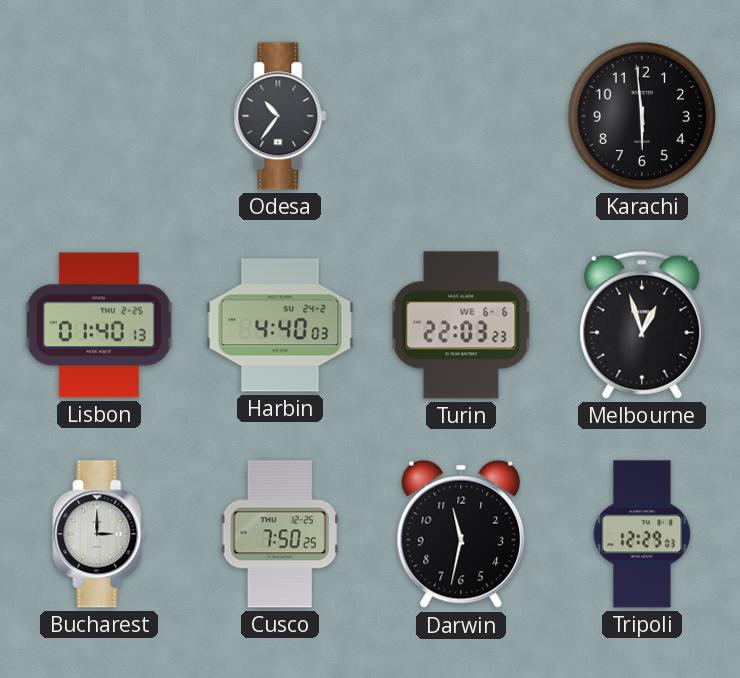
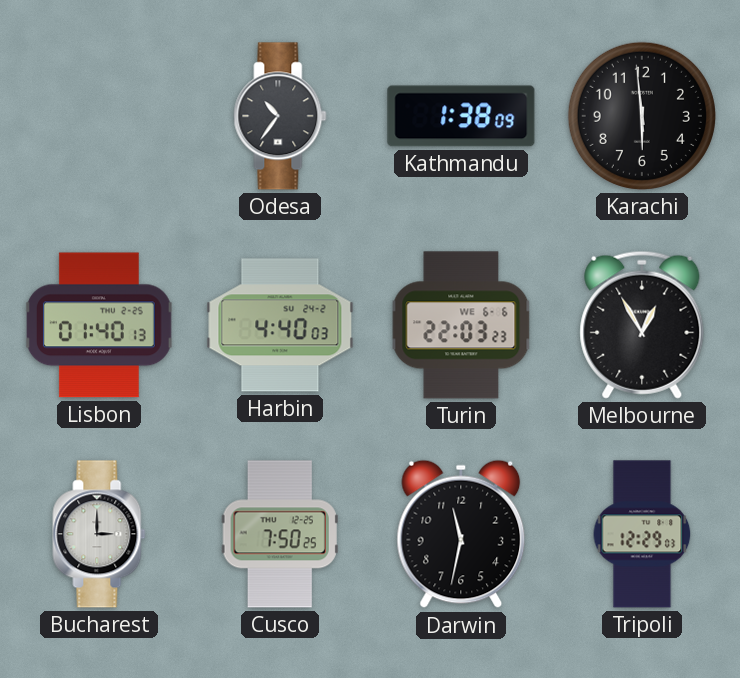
Kathmandu: none -> 1:38 (461, 116)
Melbourne: 12:57 -> 12:55 (642, 325)
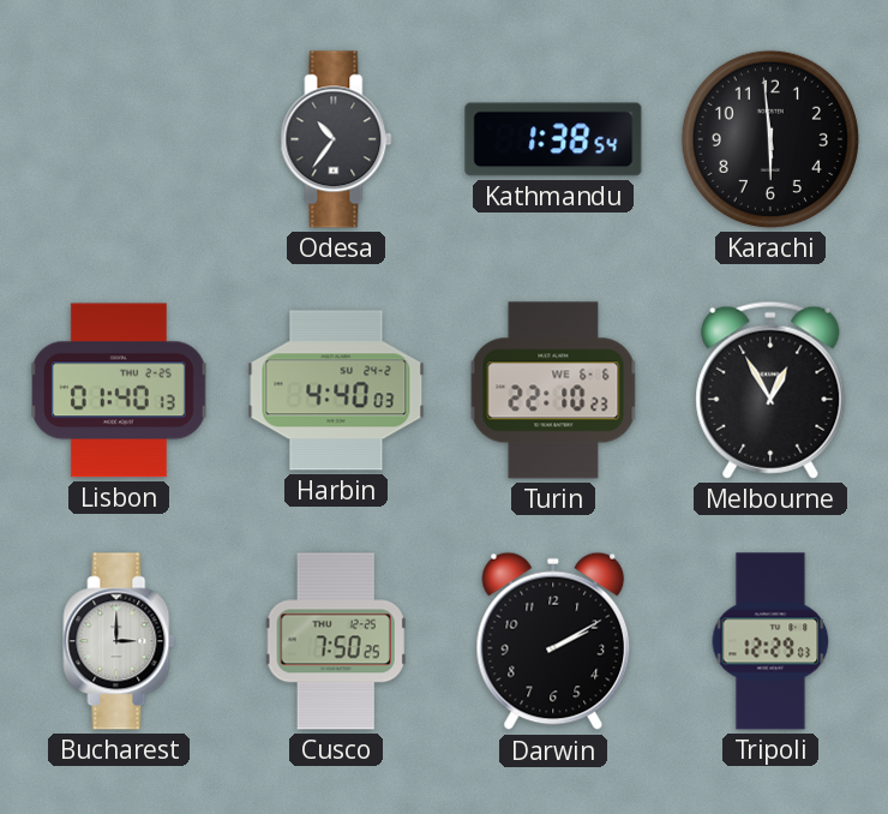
Kathmandu: 1:38:09 -> 1:38:54 (553, 139)
Turin: 22:03 -> 22:10 (553, 390)
Darwin: 11:32 -> 2:10 (553, 641)
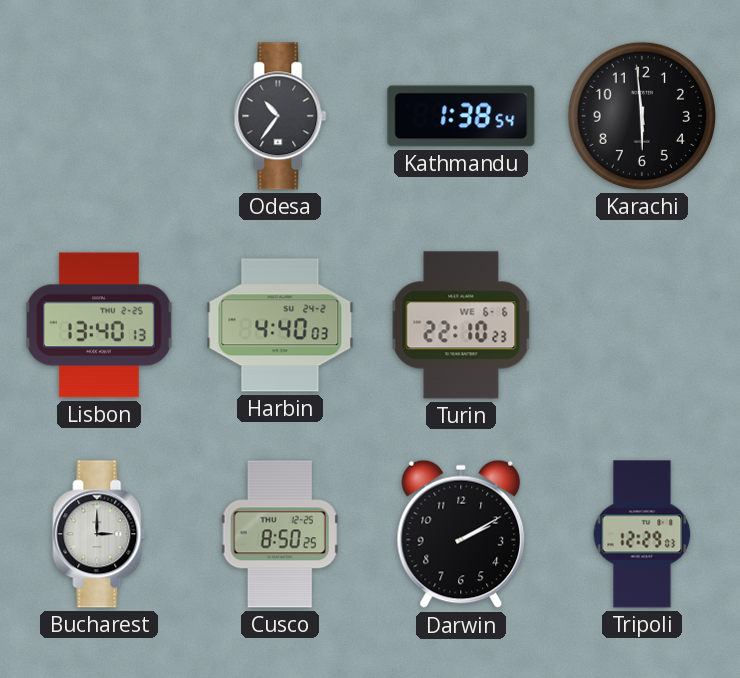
Lisbon: 01:40 -> 13:40 (99, 325)
Melbourne: 12:55 -> none (770, 390)
Cusco: 7:50 -> 8:50 (280, 534)
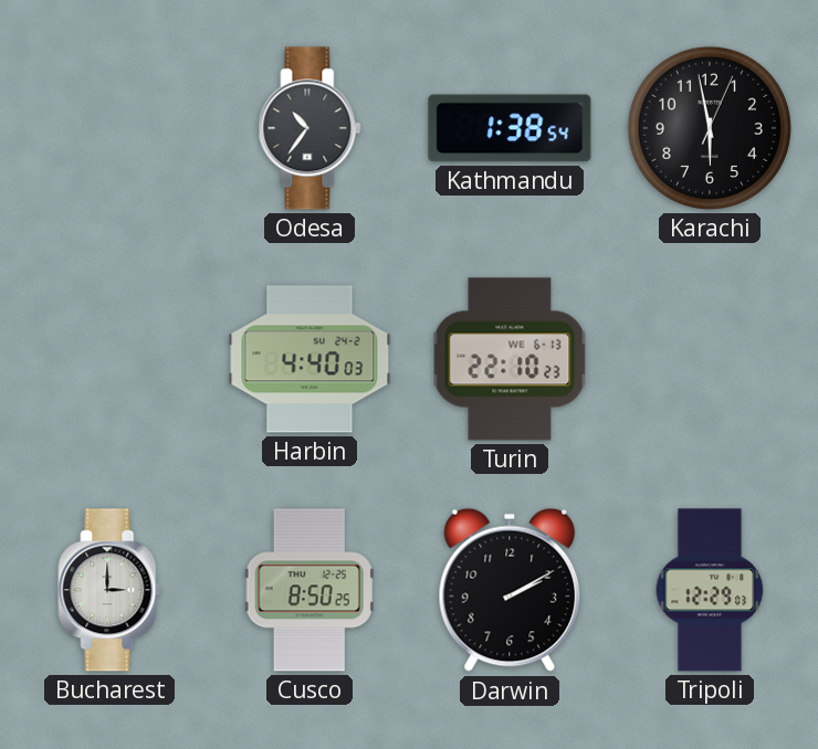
Karachi: 5:58:59 -> 5:58:04 (710, 128)
Lisbon: 13:40 -> none (99, 325)
Turin date: WE 6-6 -> WE 6-13 (510, 359)
